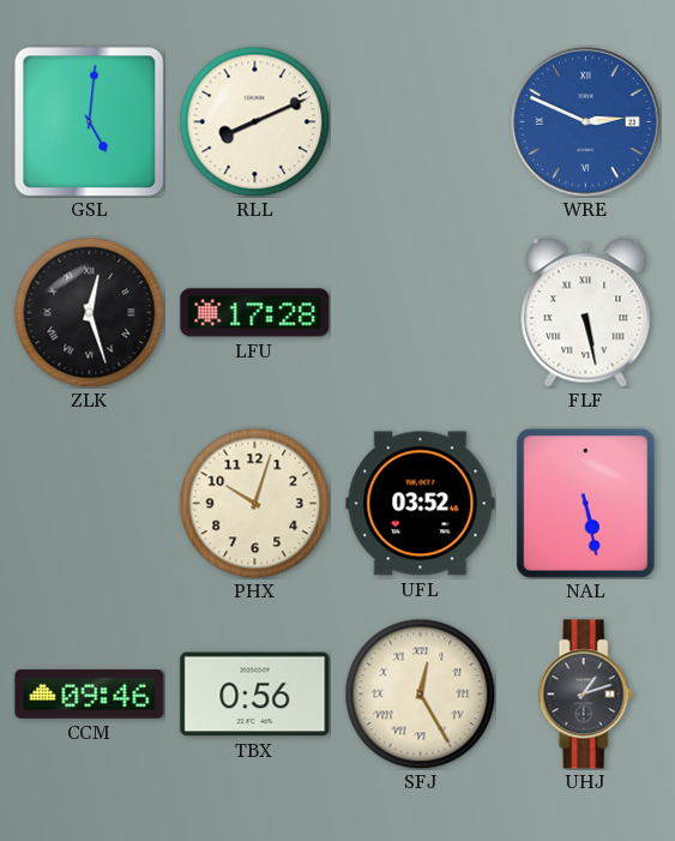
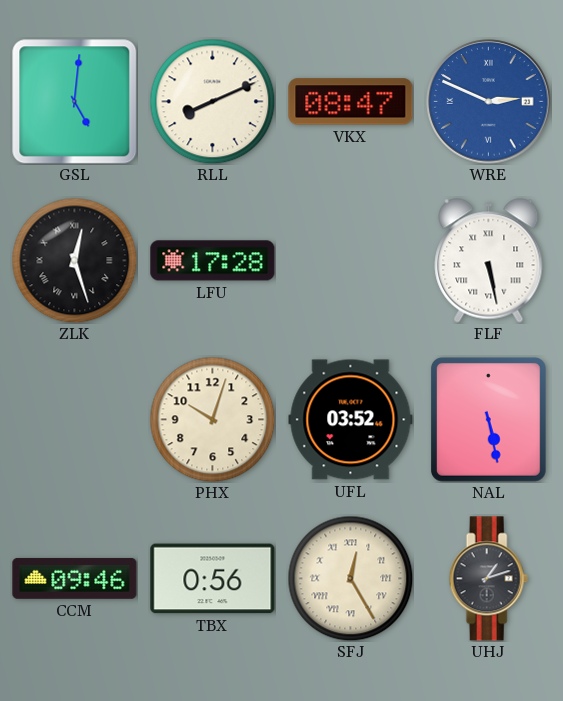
VKX: none -> 08:47 (351, 102)
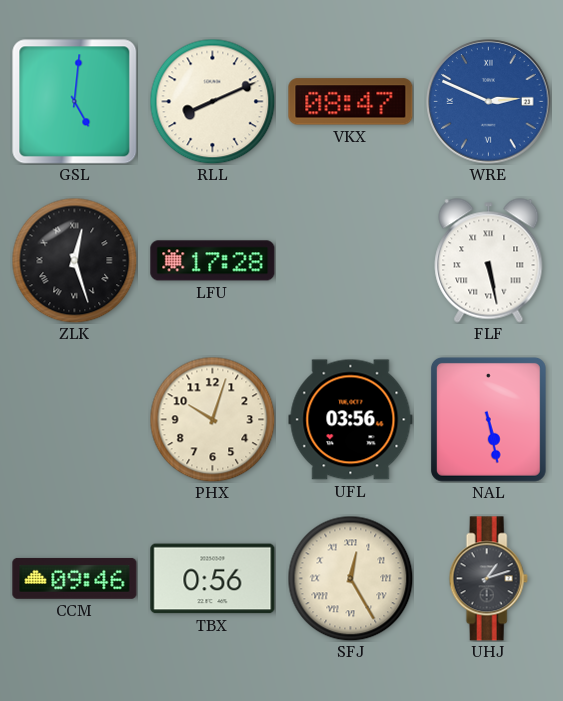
UFL: 03:52 -> 03:56 (351, 420)
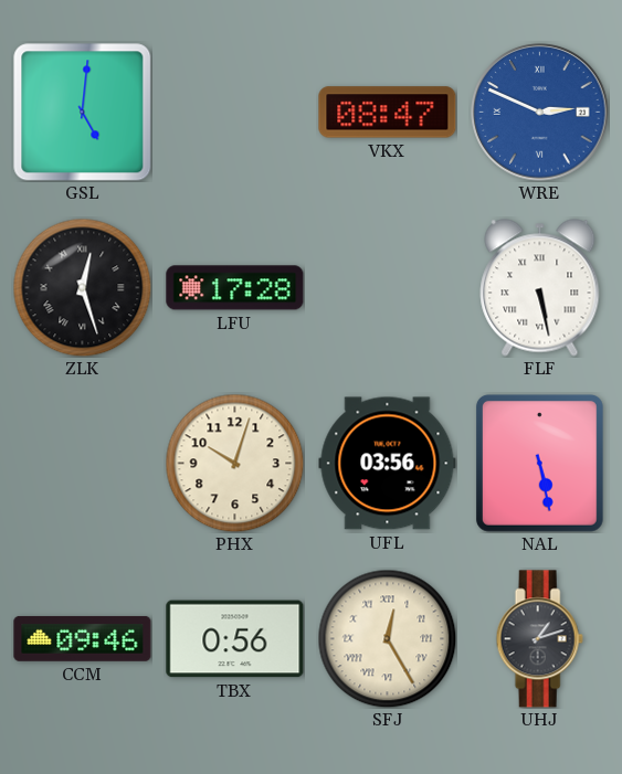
RLL: 8:11 -> none (212, 101)
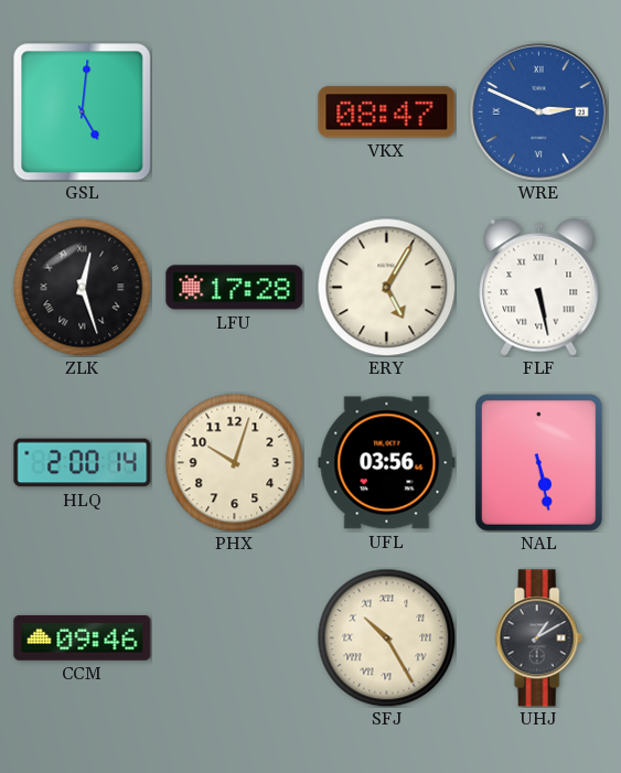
ERY: none -> 5:05 (386, 287)
HLQ: none -> 2:00 (83, 463)
TBX: 0:56 -> none (235, 639)
SFJ: 12:25 -> 10:25 (386, 637)
UHJ: 1:12 -> 1:10 (538, 638)
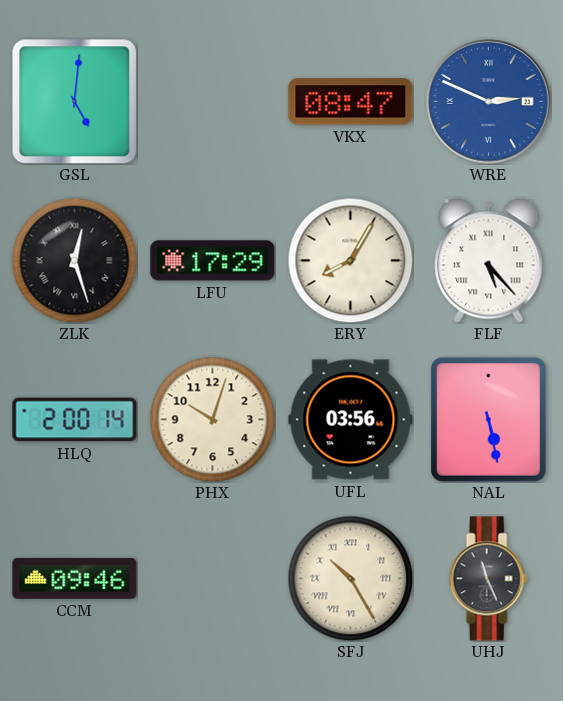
LFU: 17:28 -> 17:29 (213, 261)
ERY: 5:05 -> 8:05 (350, 260)
FLF: 5:28 -> 5:23 (489, 261)
UHJ: 1:10 -> 11:26 (488, 579)
